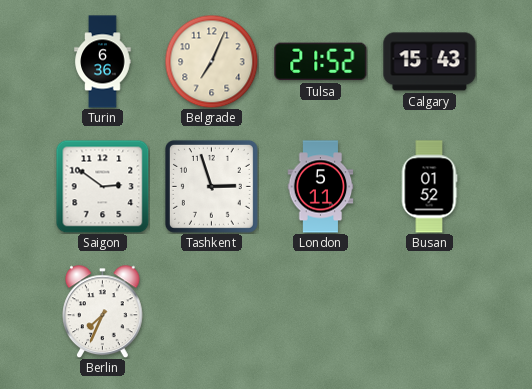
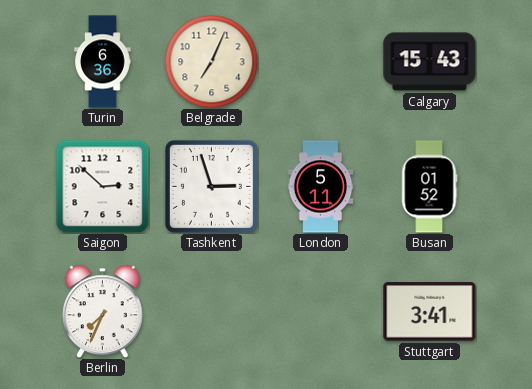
Tulsa: 21:52 -> none (321, 62)
Saigon: 2:51 -> 2:52 (102, 186)
Stuttgart: none -> 3:41 (430, 312)
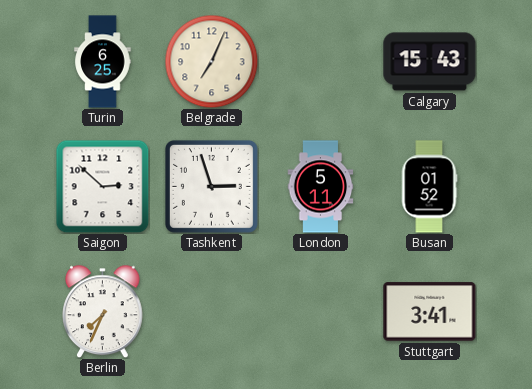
Turin: 6:36 -> 6:25 (103, 62)
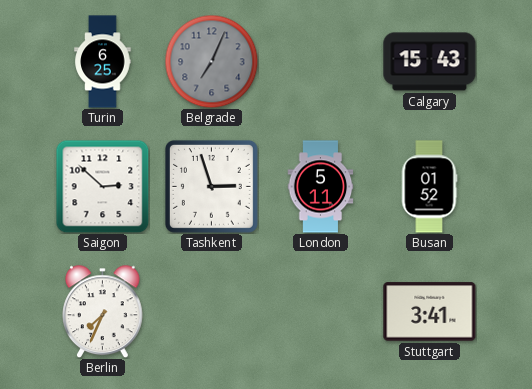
Belgrade dial: cream -> grey (211, 61)
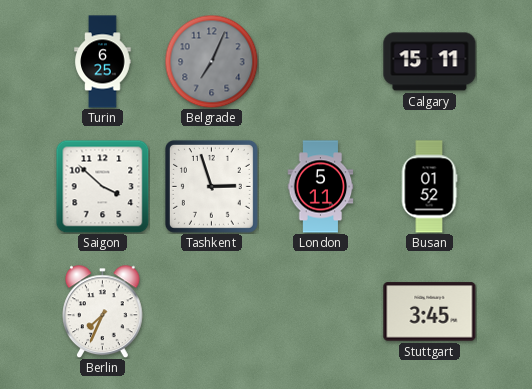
Calgary: 15:43 -> 15:11 (430, 62)
Saigon: 2:52 -> 3:52 (102, 186)
Stuttgart: 3:41 -> 3:45 (430, 312)
